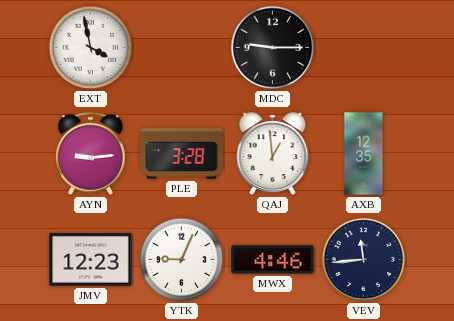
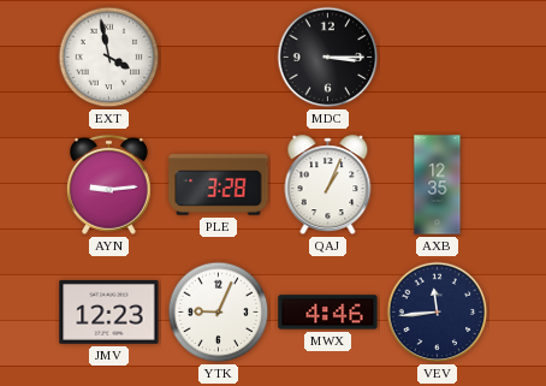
MDC: 9:15 -> 3:15 (328, 58)
QAJ: 12:59 -> 1:04 (328, 185)
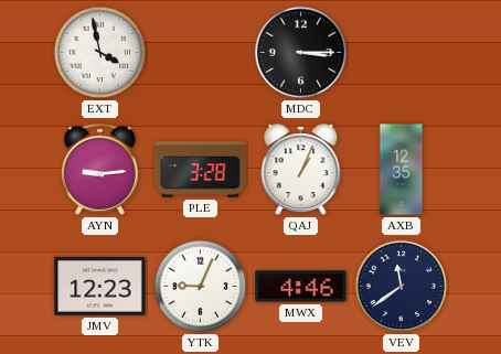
VEV: 11:44 -> 11:39 (402, 287)
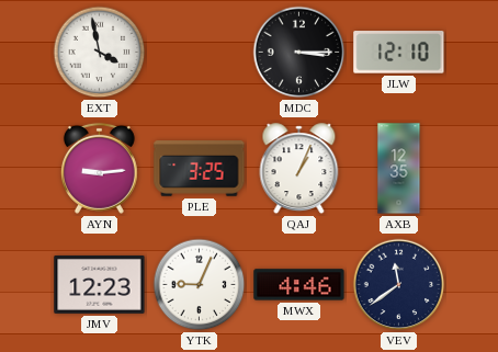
JLW: none -> 12:10 (399, 53)
PLE: 3:28 -> 3:25 (200, 169)
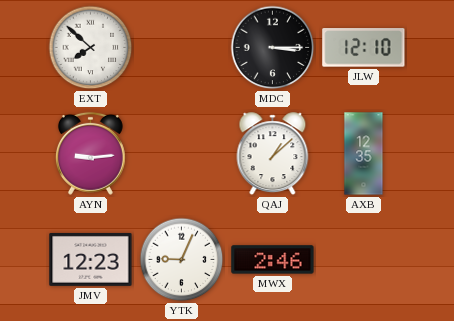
EXT: 3:58 -> 7:52 (91, 48)
PLE: 3:25 -> none (200, 169)
QAJ: 1:04 -> 1:08 (273, 154)
MWX: 4:46 -> 2:46 (273, 260)
VEV: 11:39 -> none (399, 285)
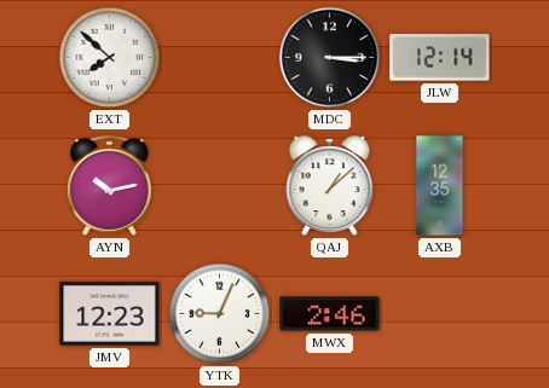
JLW: 12:10 -> 12:14 (440, 58)
AYN: 9:14 -> 10:13 (109, 185)
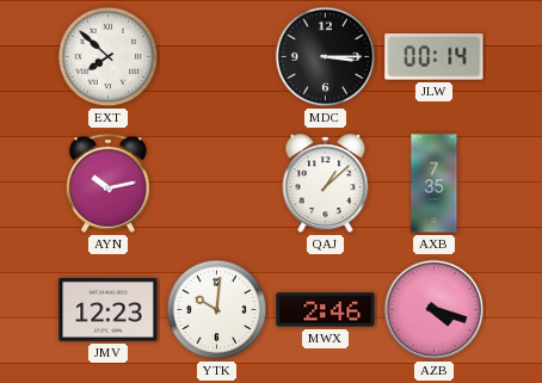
JLW: 12:14 -> 00:14 (435, 57)
AXB: 12:35 -> 7:35 (435, 184)
YTK: 9:04 -> 10:01 (217, 310)
AZB: none -> 4:18 (435, 310)
